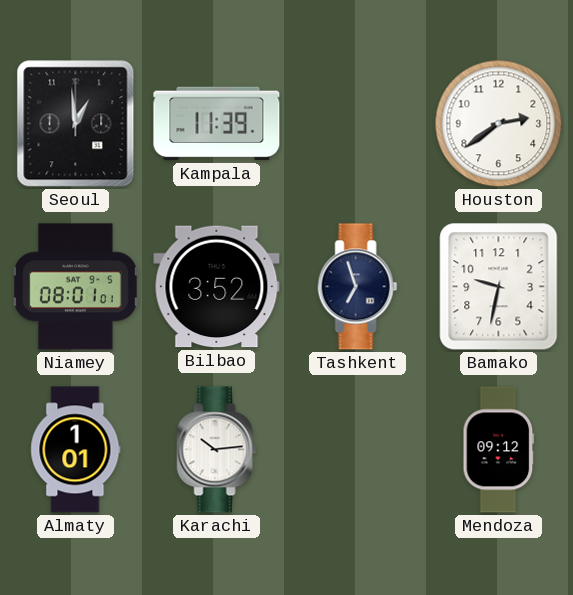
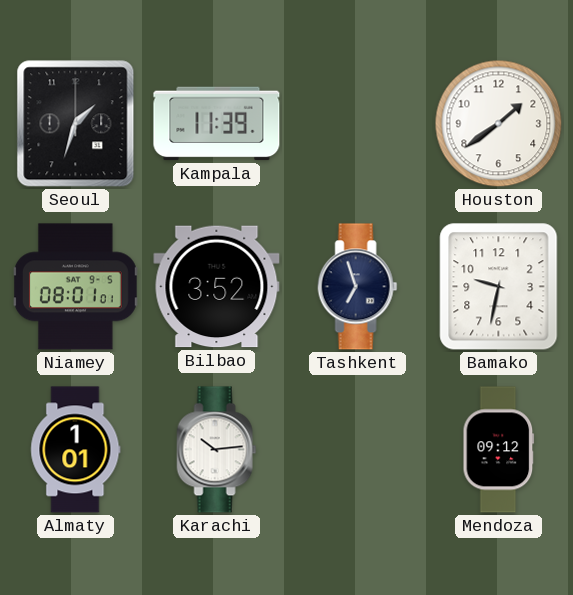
Seoul: 12:59 -> 1:33 (76, 124)
Houston: 2:39 -> 1:39 (499, 124)
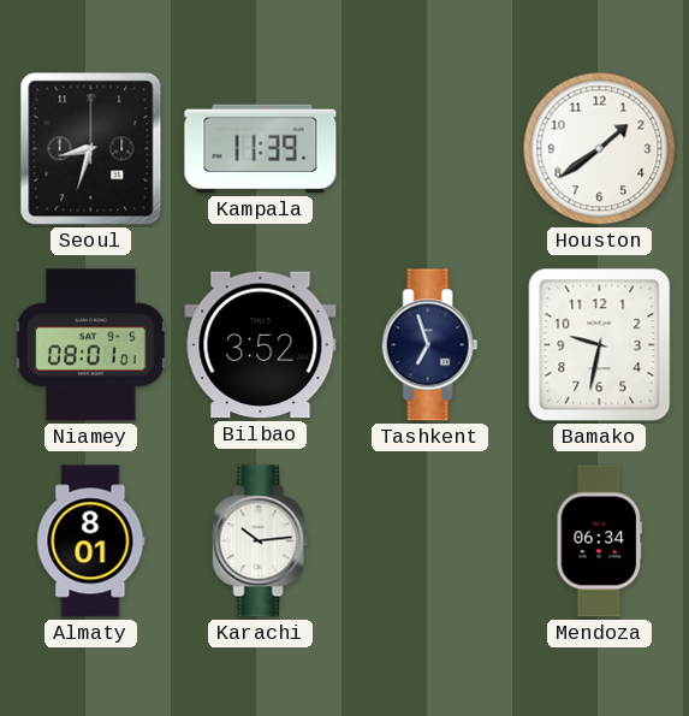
Seoul: 1:33 -> 8:33 (91, 149)
Almaty: 1:01 -> 8:01 (91, 542)
Mendoza: 09:12 -> 06:34 (600, 542)
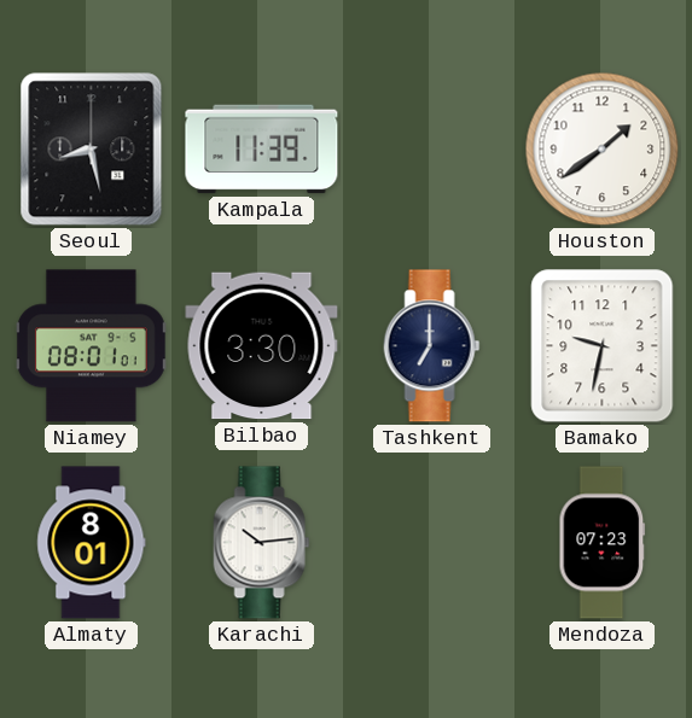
Seoul: 8:33 -> 8:28 (92, 150)
Bilbao: 3:52 -> 3:30 (262, 346)
Tashkent: 6:57 -> 7:00 (432, 346)
Mendoza: 06:34 -> 07:23 (603, 543)
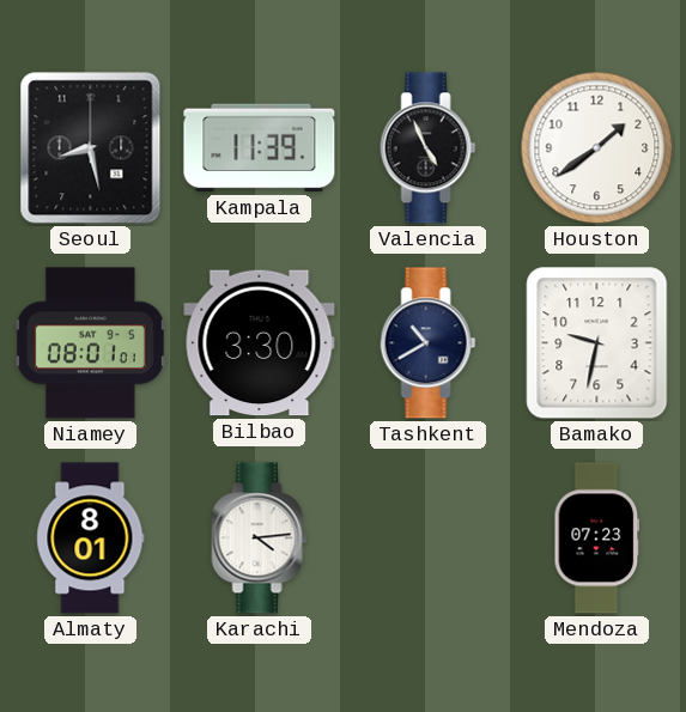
Valencia: none -> 4:56 (429, 148)
Tashkent: 7:00 -> 10:40 (429, 343)
Karachi: 10:14 -> 4:14 (260, 538)
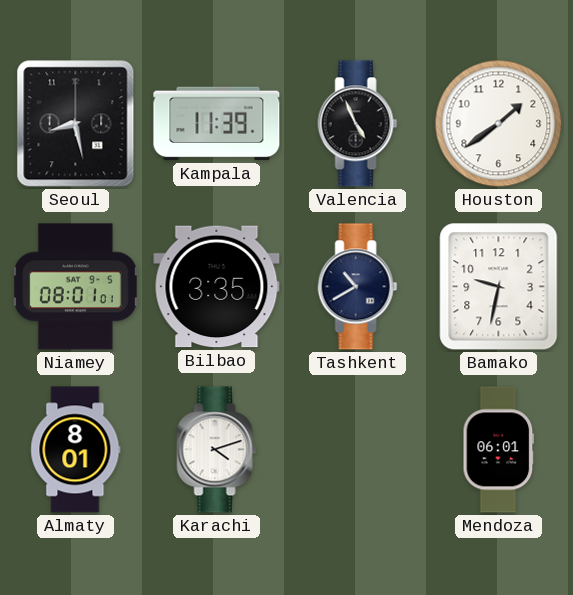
Bilbao: 3:30 -> 3:35 (217, 287)
Karachi: 4:14 -> 4:12 (217, 450)
Mendoza: 07:23 -> 06:01 (499, 450)
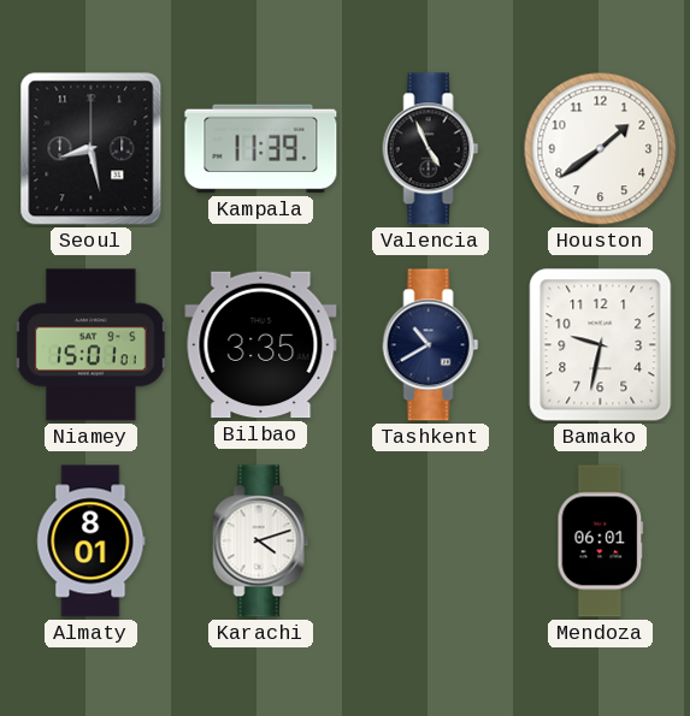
Niamey: 08:01 -> 15:01 (90, 345)
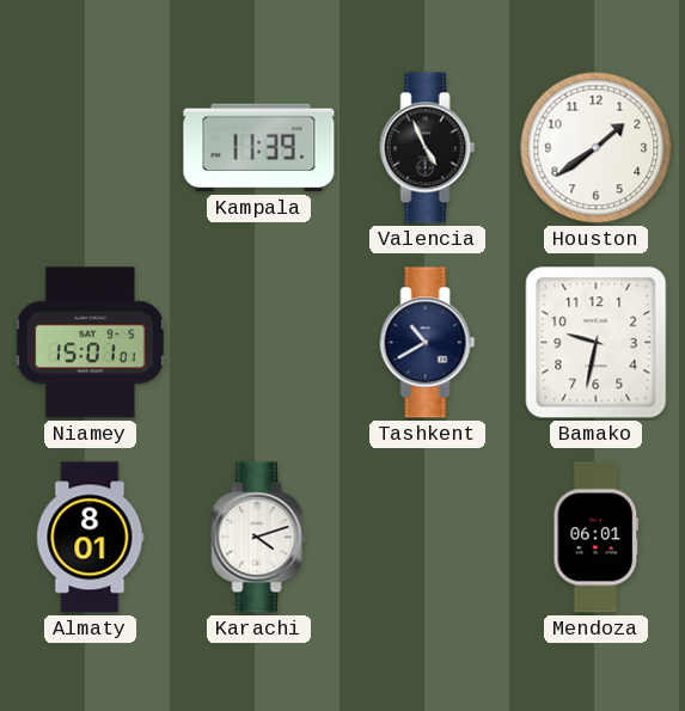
Seoul: 8:28 -> none (92, 149)
Bilbao: 3:35 -> none (261, 345)
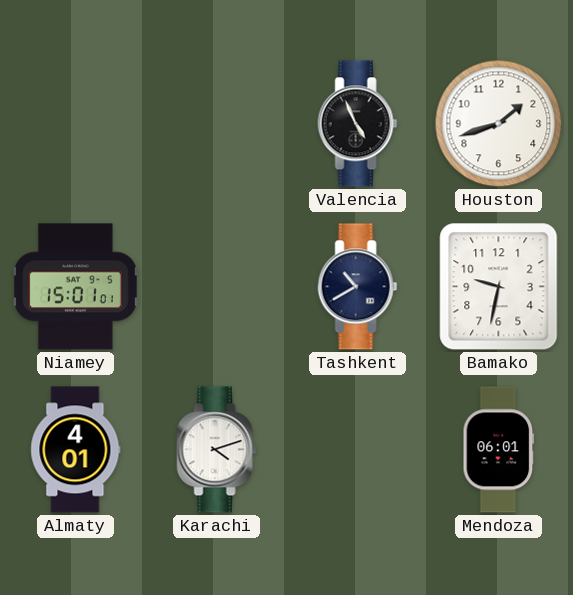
Kampala: 11:39 -> none (259, 148)
Houston: 1:39 -> 1:42 (499, 124)
Almaty: 8:01 -> 4:01 (76, 450)
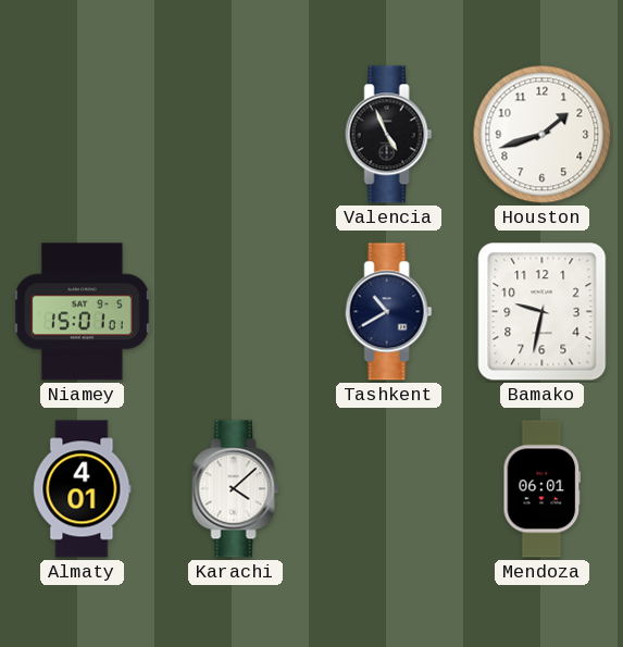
Karachi: 4:12 -> 4:08 (236, 489)
